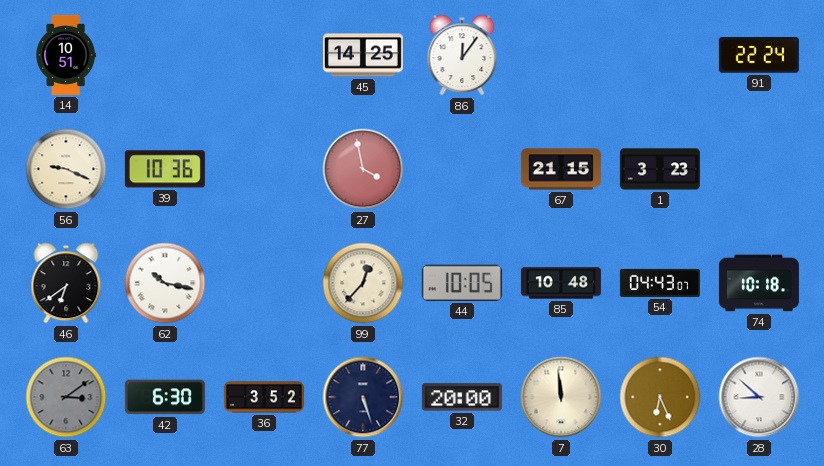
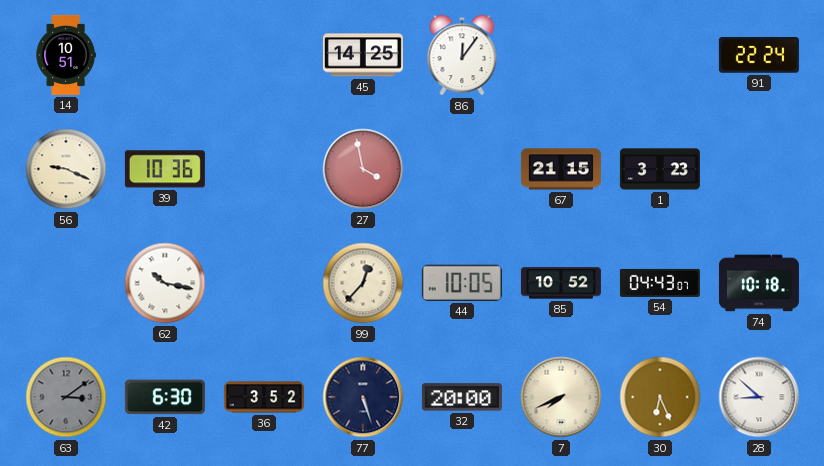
46: 6:39 -> none (66, 283)
85: 10:48 -> 10:52 (561, 283)
7: 11:59 -> 7:41 (561, 397)
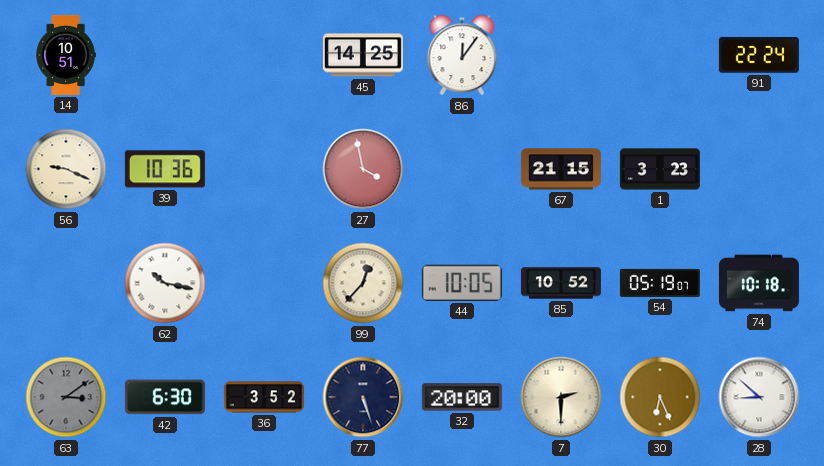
54: 04:43 -> 05:19 (660, 283)
7: 7:41 -> 2:30 (561, 397)
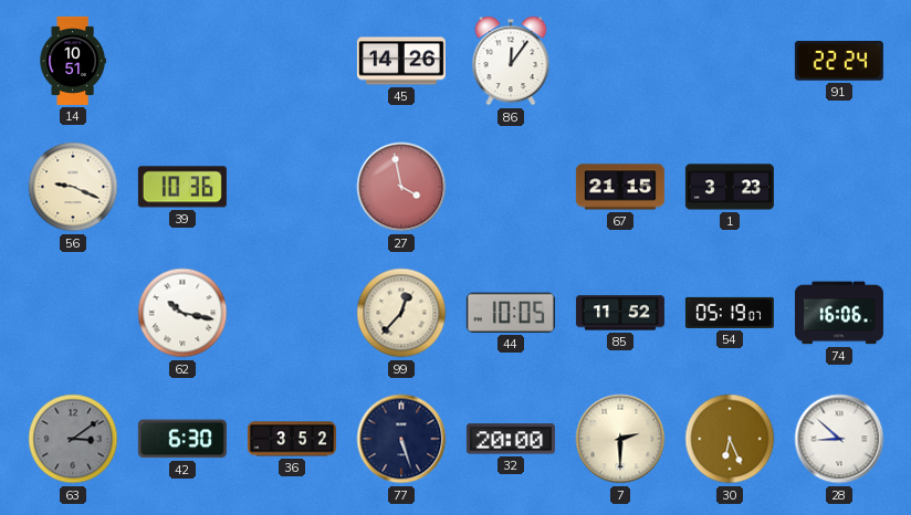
45: 14:25 -> 14:26 (401, 61)
85: 10:52 -> 11:52 (620, 313)
74: 10:18 -> 16:06 (839, 313)
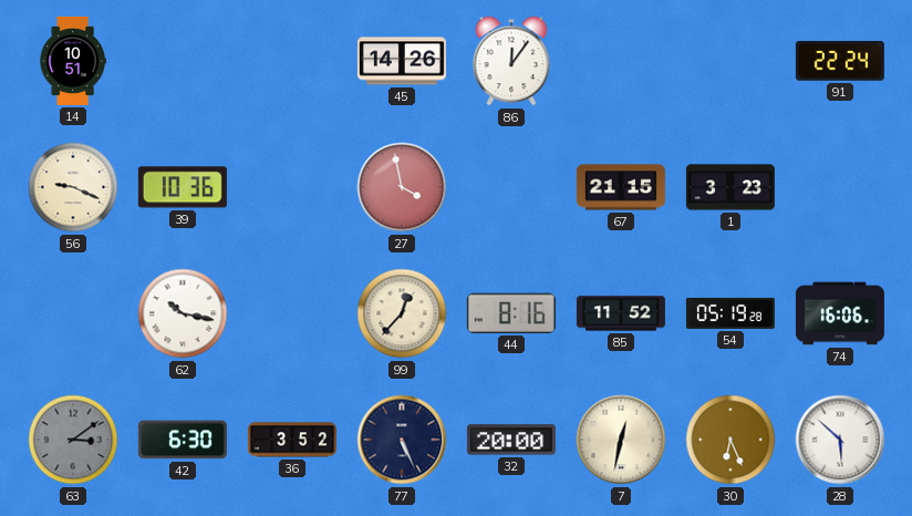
44: 10:05 -> 8:16 (511, 313)
54: 05:19:07 -> 05:19:28 (730, 313)
77: 5:27 -> 5:26 (402, 440)
7: 2:30 -> 12:32 (621, 440)
28: 8:52 -> 5:52 (840, 440)
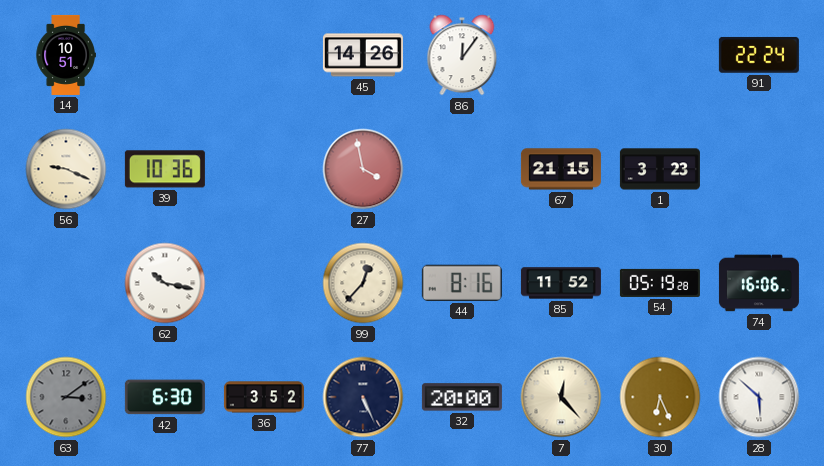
7: 12:32 -> 12:23 (561, 397)
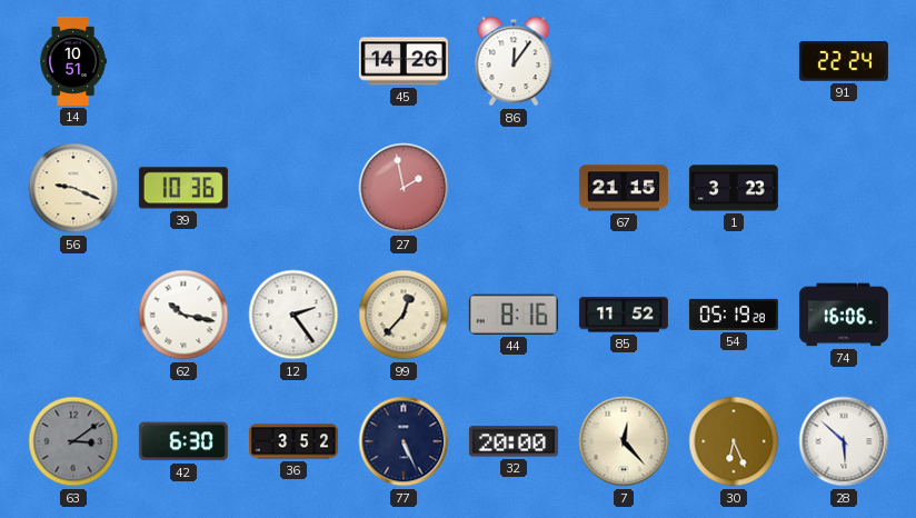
27: 3:58 -> 1:58 (404, 188)
12: none -> 2:24 (293, 315)
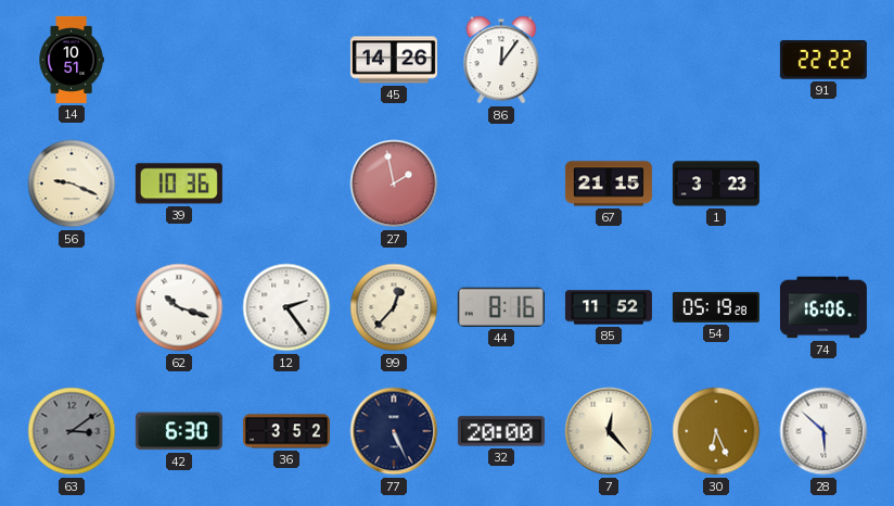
91: 22:24 -> 22:22 (823, 60)
62: 10:17 -> 10:18 (179, 307)
